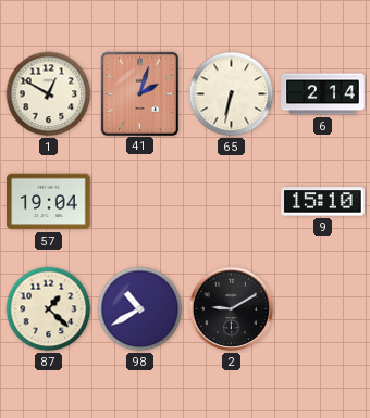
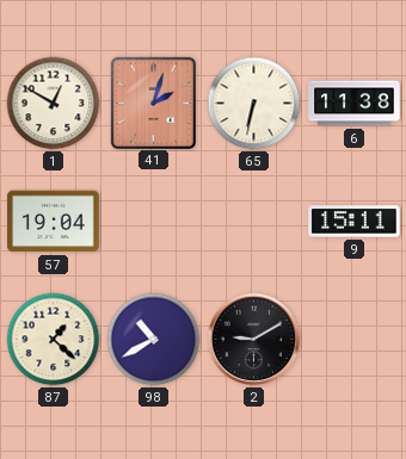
6: 2:14 -> 11:38 (355, 104)
9: 15:10 -> 15:11 (355, 222)
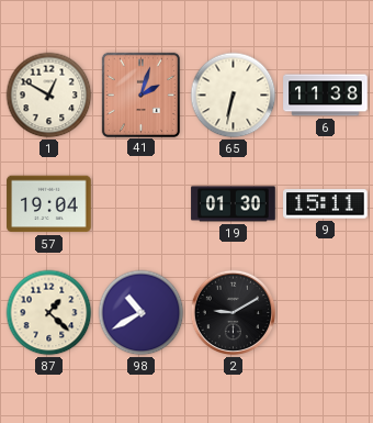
19: none -> 01:30 (234, 204)
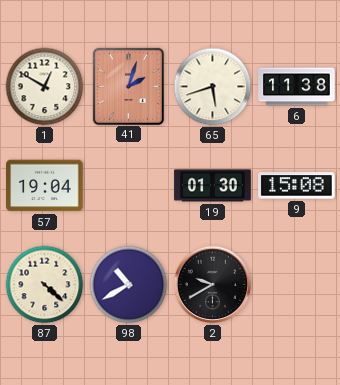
65: 6:32 -> 5:42 (213, 87)
9: 15:11 -> 15:08 (297, 186)
87: 1:22 -> 4:22 (45, 285)
2: 9:10 -> 9:40 (213, 285)
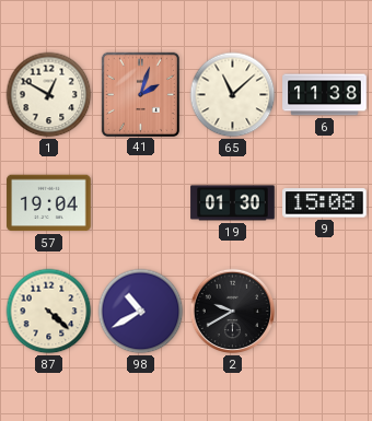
65: 5:42 -> 11:08 (233, 95)
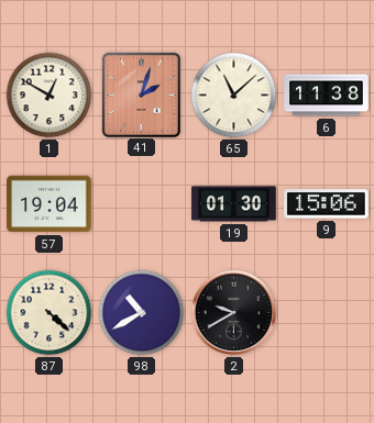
9: 15:08 -> 15:06 (327, 204)
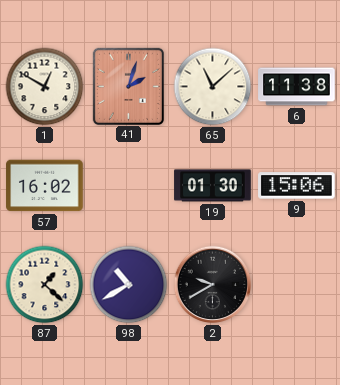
57: 19:04 -> 16:02 (45, 186)
87: 4:22 -> 1:22 (45, 285)
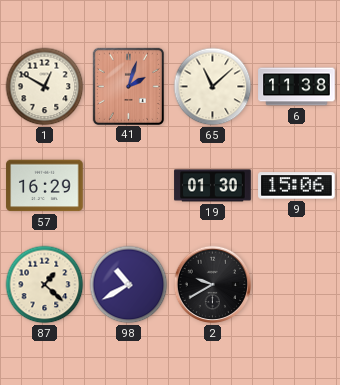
57: 16:02 -> 16:29 (45, 186)
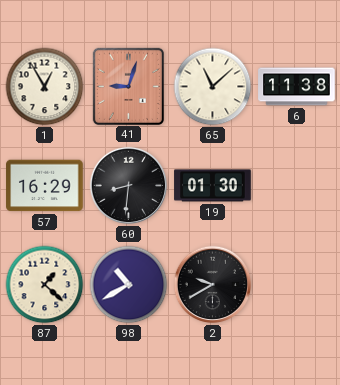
1: 12:50 -> 12:55 (45, 87)
41: 2:03 -> 9:03 (128, 86)
60: none -> 8:31 (129, 186)
9: 15:06 -> none (297, 186)
